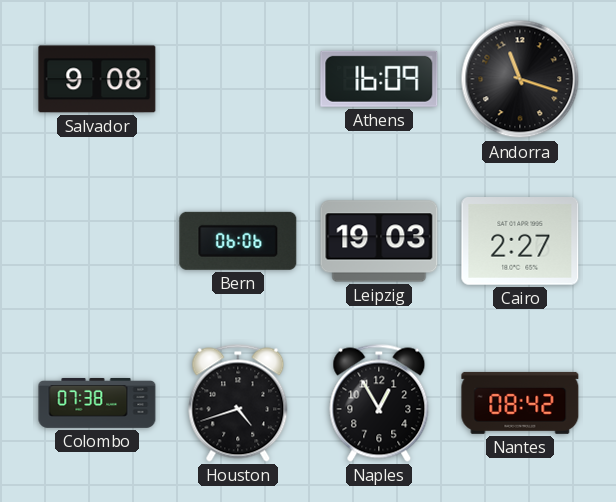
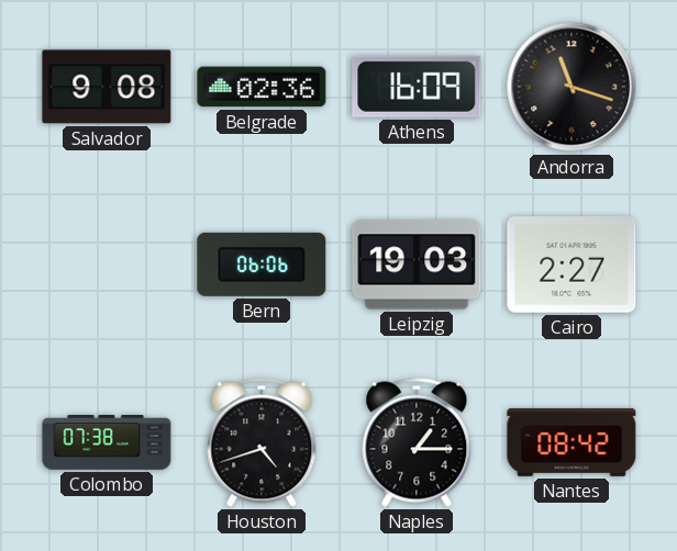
Belgrade: none -> 02:36 (262, 87)
Naples: 12:55 -> 1:15 (417, 442)
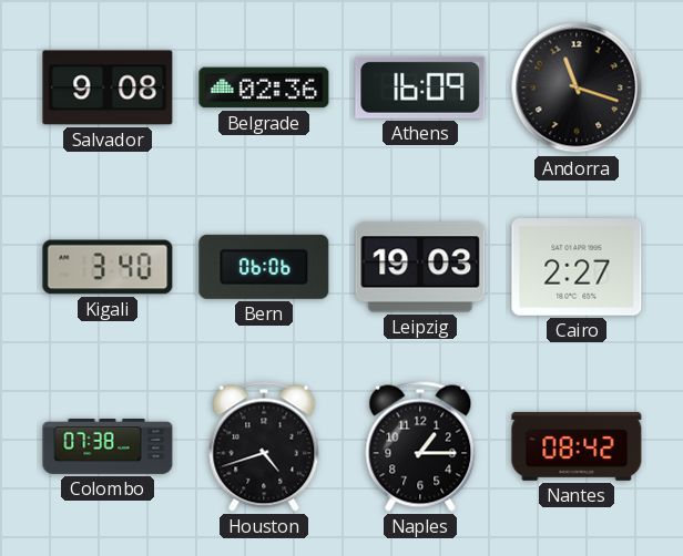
Kigali: none -> 3:40 (108, 267)
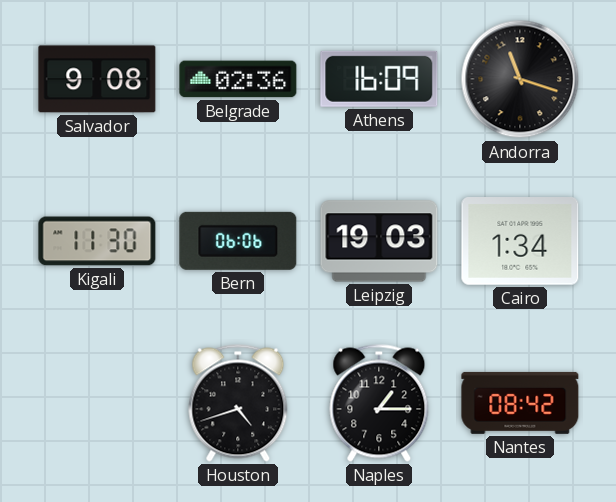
Kigali: 3:40 -> 11:30 (97, 241)
Cairo: 2:27 -> 1:34 (520, 242)
Colombo: 07:38 -> none (108, 446)
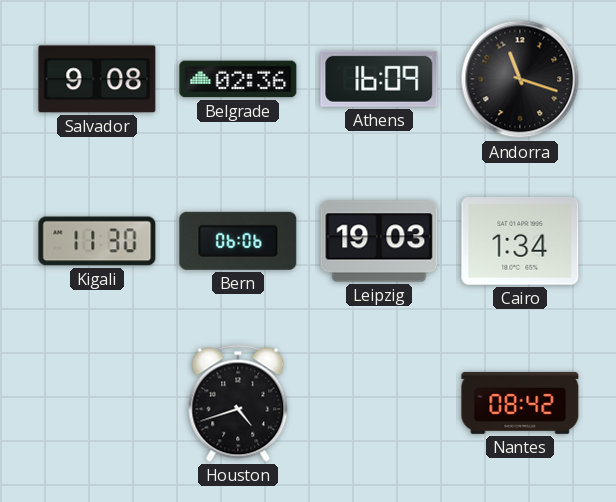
Naples: 1:15 -> none (379, 403)
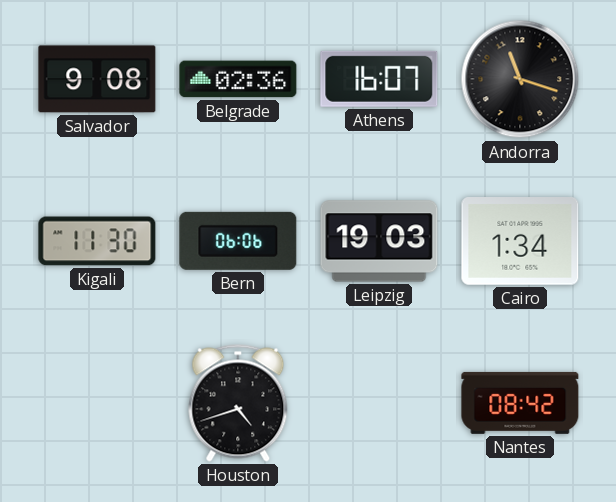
Athens: 16:09 -> 16:07 (379, 79)
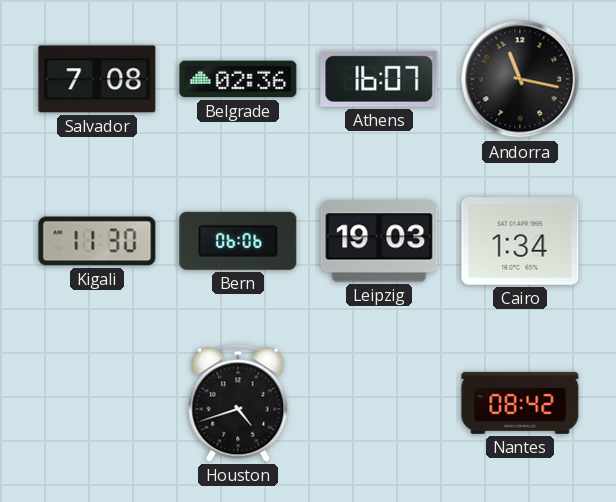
Salvador: 9:08 -> 7:08 (97, 79)
Andorra: 11:18 -> 11:17 (520, 79)
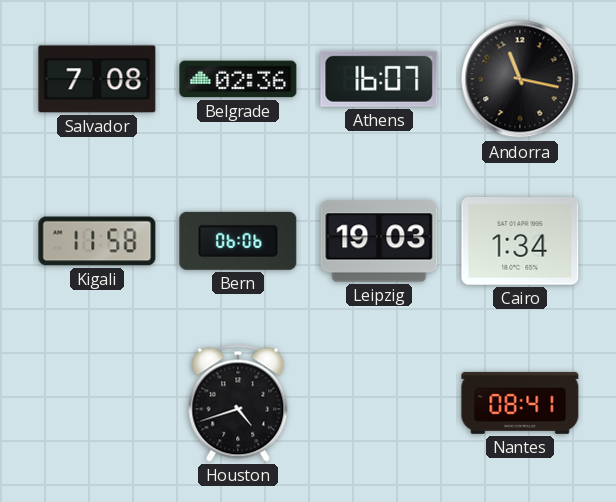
Kigali: 11:30 -> 11:58 (97, 241)
Nantes: 08:42 -> 08:41 (520, 403)
